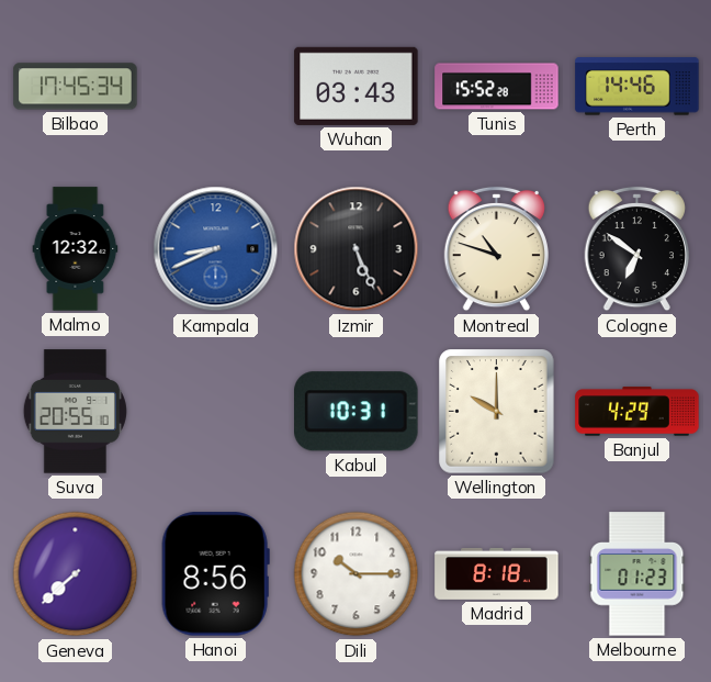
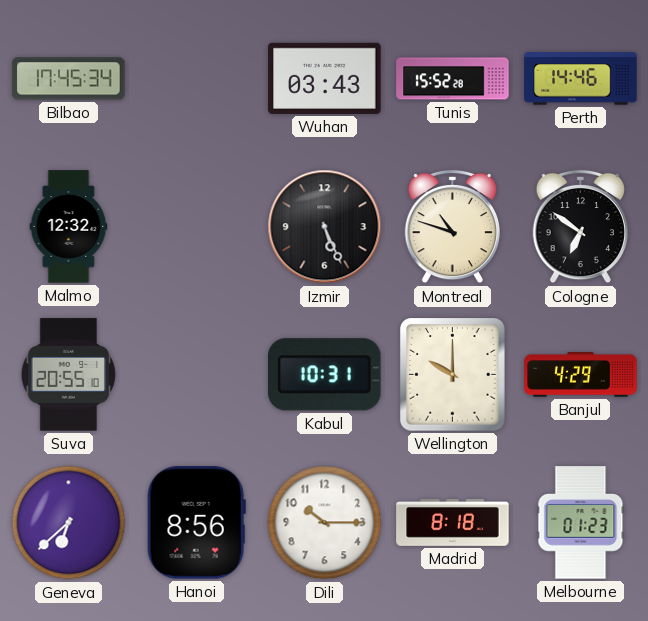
Kampala: 8:41 -> none (216, 249)
Geneva: 7:38 -> 6:38 (69, 523)
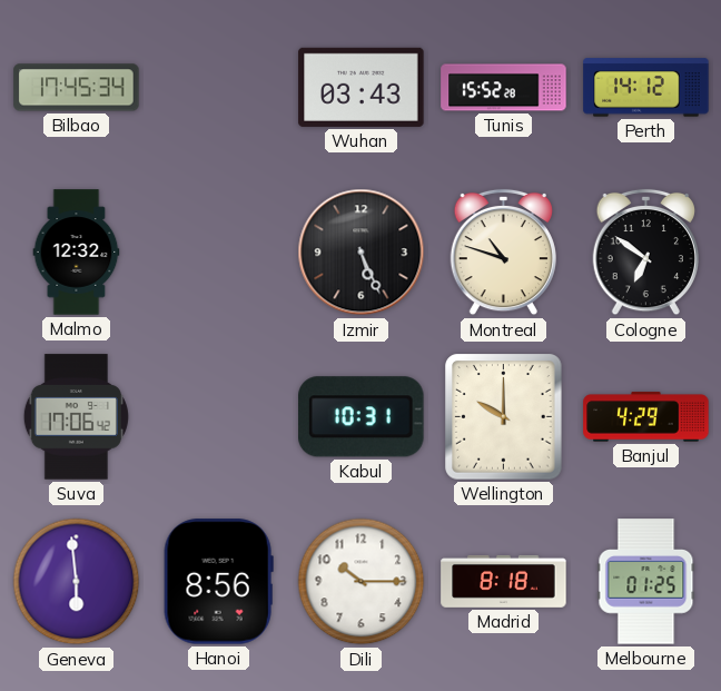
Perth: 14:46 -> 14:12 (646, 88)
Suva: 20:55 -> 17:06 (76, 417)
Geneva: 6:38 -> 5:59 (77, 582)
Melbourne: 01:23 -> 01:25 (646, 582)
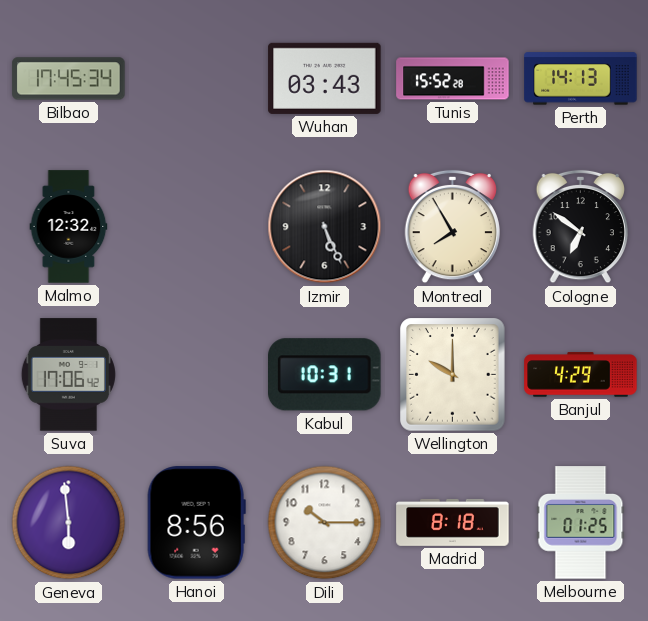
Perth: 14:12 -> 14:13 (581, 79)
Montreal: 10:48 -> 7:55 (452, 227)
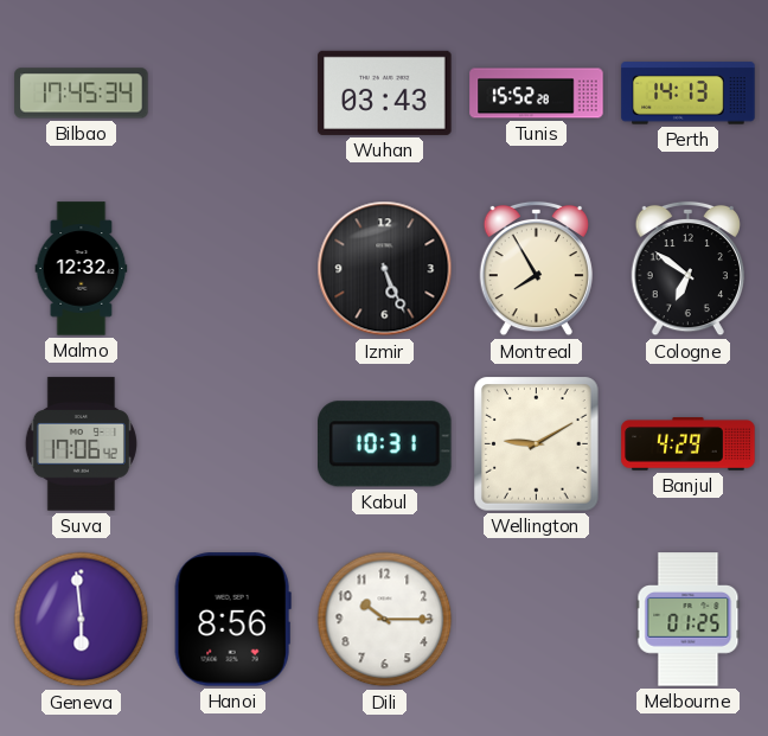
Wellington: 10:00 -> 9:10 (537, 444)
Madrid: 8:18 -> none (453, 523)
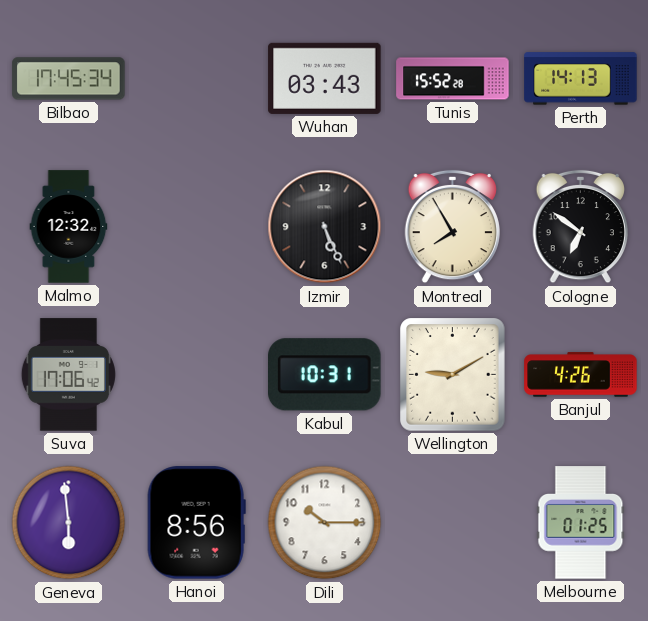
Banjul: 4:29 -> 4:26 (581, 375)
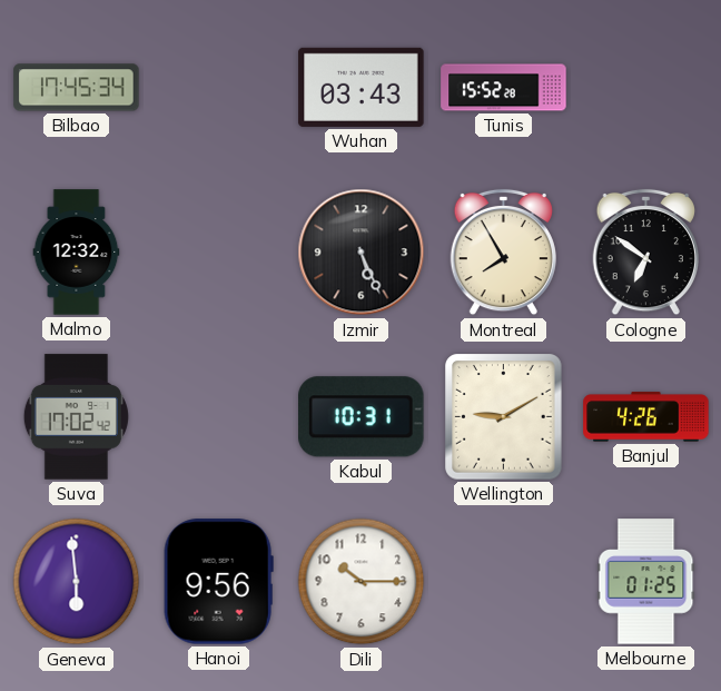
Perth: 14:13 -> none (581, 79)
Suva: 17:06 -> 17:02 (76, 417)
Hanoi: 8:56 -> 9:56 (218, 582)
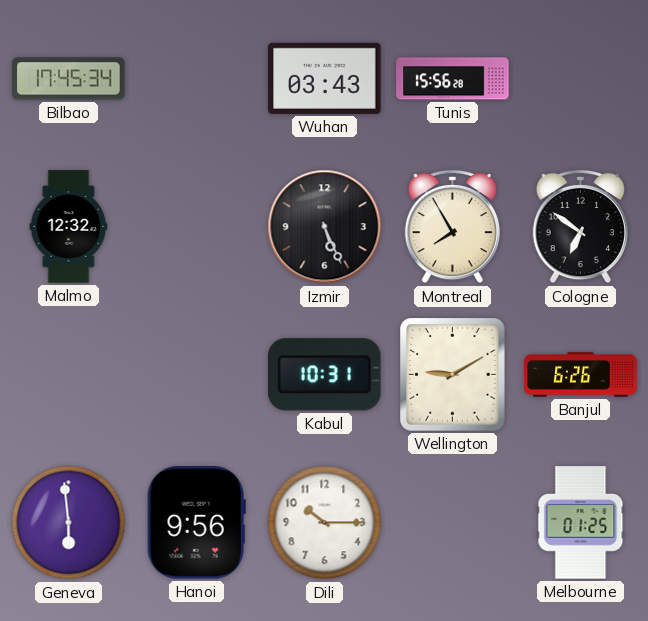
Tunis: 15:52 -> 15:56 (453, 79)
Suva: 17:02 -> none (76, 417)
Banjul: 4:26 -> 6:26 (581, 375)
